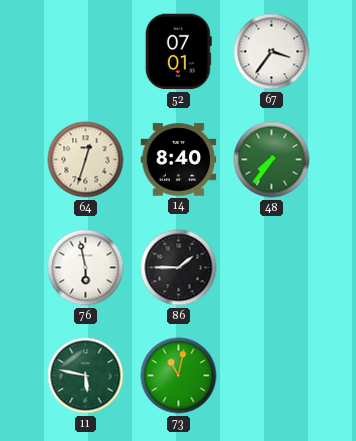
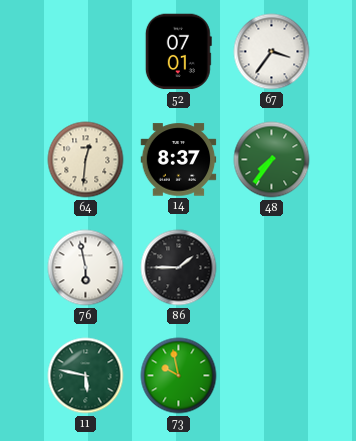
64: 12:33 -> 12:31 (86, 160)
14: 8:40 -> 8:37 (179, 160)
73: 11:02 -> 9:58 (179, 376)
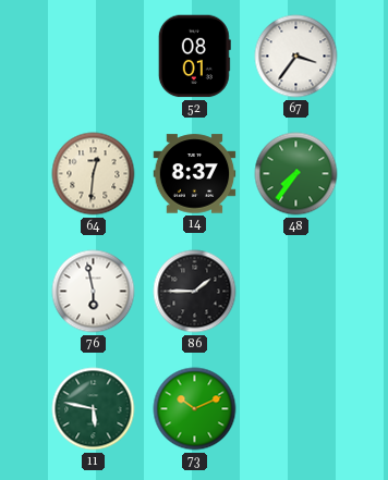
52: 07:01 -> 08:01 (194, 57)
73: 9:58 -> 10:11 (195, 409)
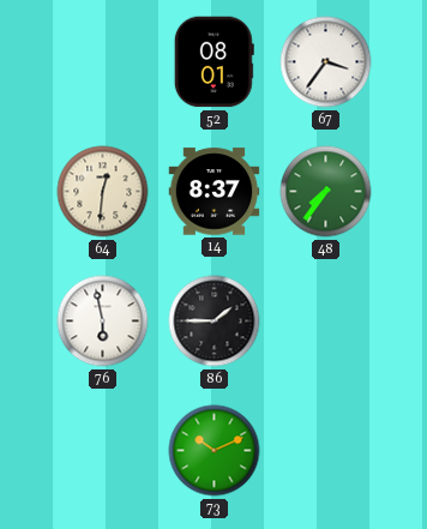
11: 5:47 -> none (94, 409)
